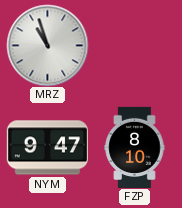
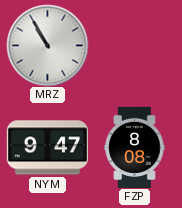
MRZ: 10:57 -> 10:55 (47, 45)
FZP: 8:10 -> 8:08 (135, 147)
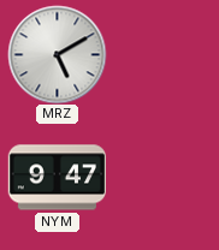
MRZ: 10:55 -> 5:10 (57, 54)
FZP: 8:08 -> none (135, 147)
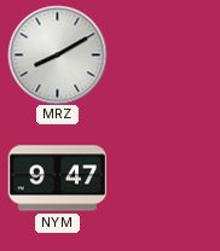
MRZ: 5:10 -> 8:10 (57, 54)
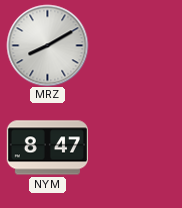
NYM: 9:47 -> 8:47 (47, 148)
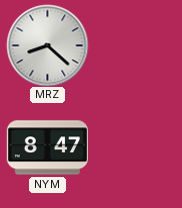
MRZ: 8:10 -> 8:22 (47, 45)
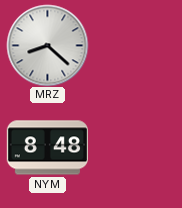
NYM: 8:47 -> 8:48 (47, 148)
